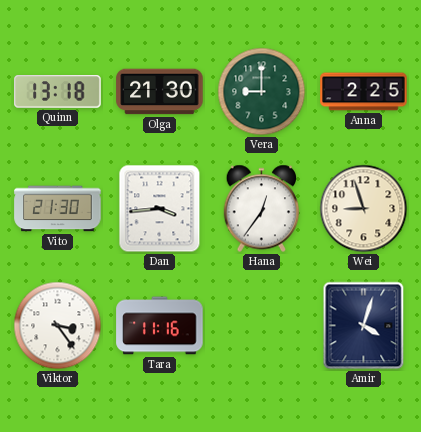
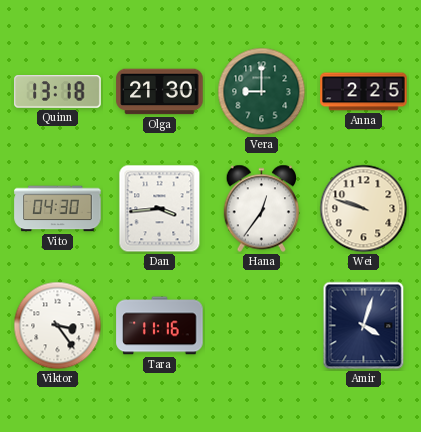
Vito: 21:30 -> 04:30 (58, 209)
Wei: 8:57 -> 9:48 (364, 209)
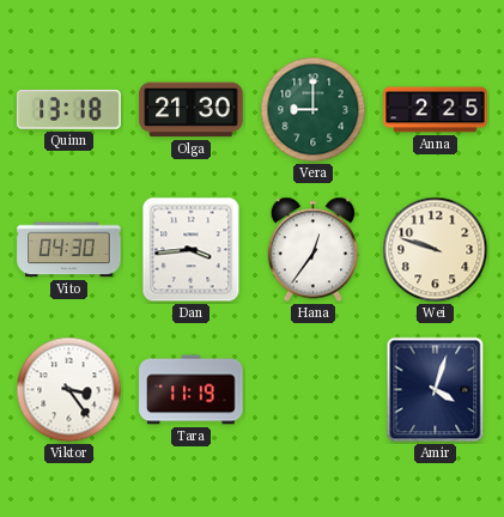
Tara: 11:16 -> 11:19 (192, 390)
